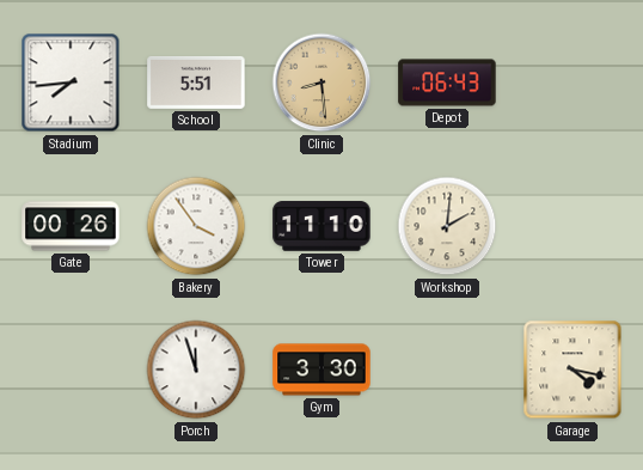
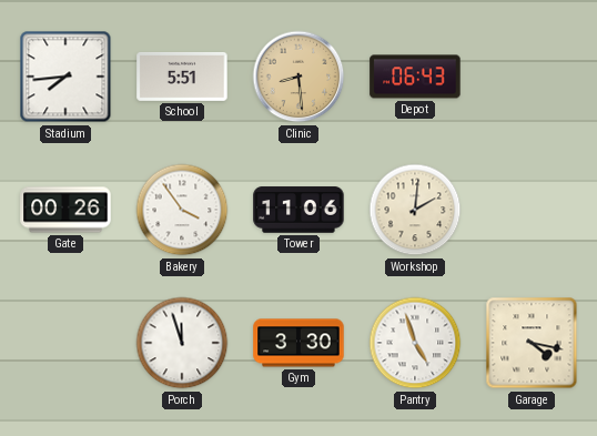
Tower: 11:10 -> 11:06 (298, 210)
Pantry: none -> 4:57 (415, 343)
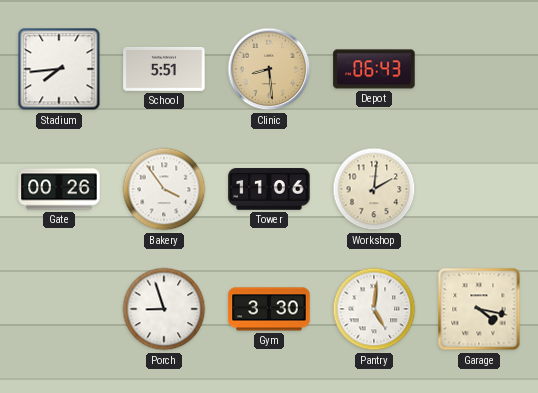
Porch: 11:57 -> 8:57 (164, 309)
Pantry: 4:57 -> 5:01 (374, 309)
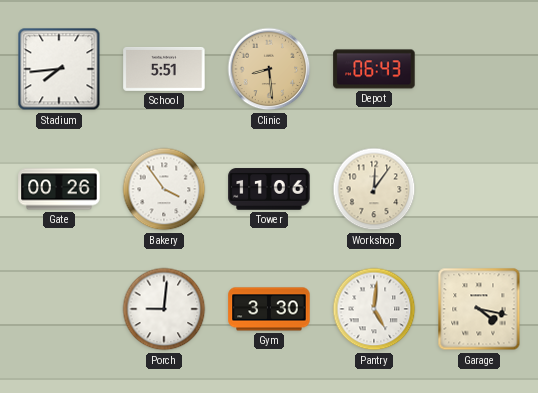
Workshop: 2:01 -> 12:06 (374, 189)
Porch: 8:57 -> 9:01 (164, 309)
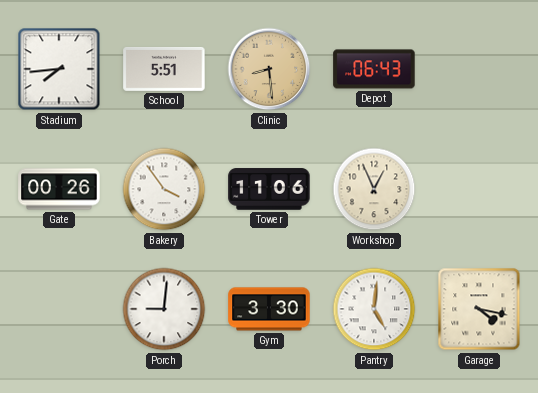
Workshop: 12:06 -> 12:56 (374, 189)
